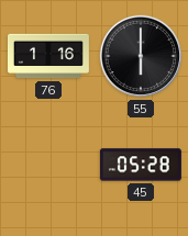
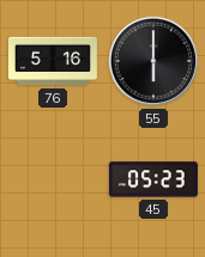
76: 1:16 -> 5:16 (53, 61)
45: 05:28 -> 05:23 (153, 179)
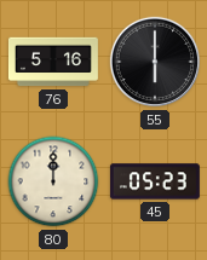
80: none -> 12:00 (53, 181)
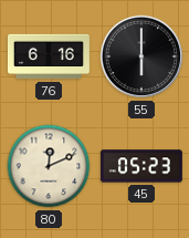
76: 5:16 -> 6:16 (49, 56)
80: 12:00 -> 12:11 (49, 166)
